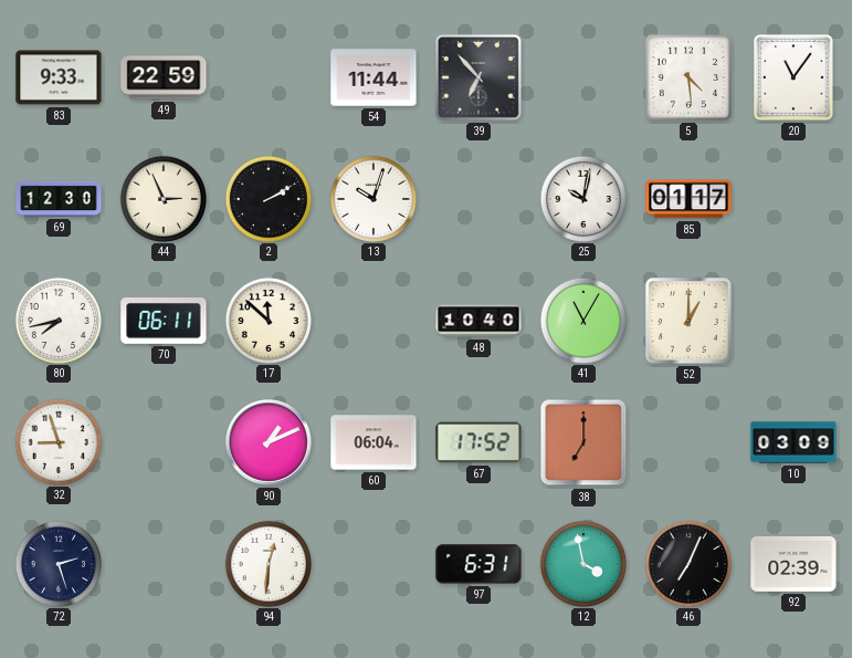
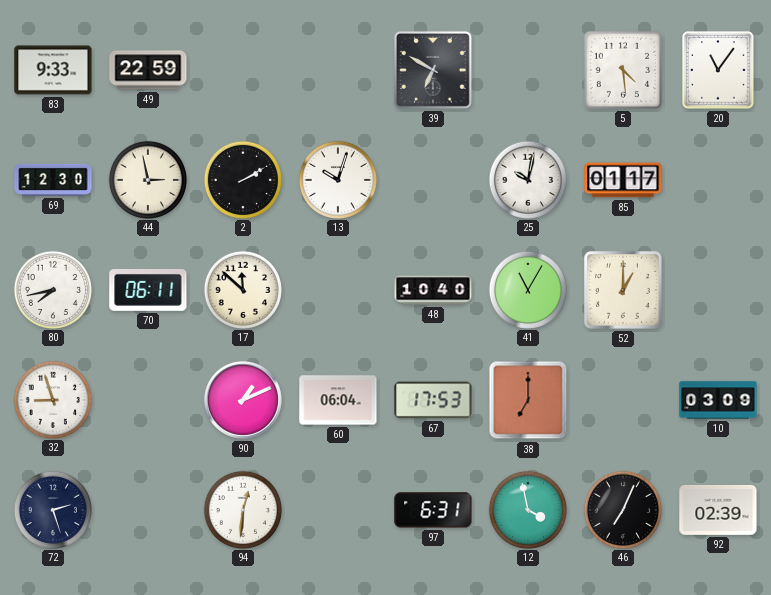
54: 11:44 -> none (374, 77)
39: 6:53 -> 6:50 (433, 70)
44: 2:56 -> 2:58 (147, 179)
67: 17:52 -> 17:53 (433, 400)
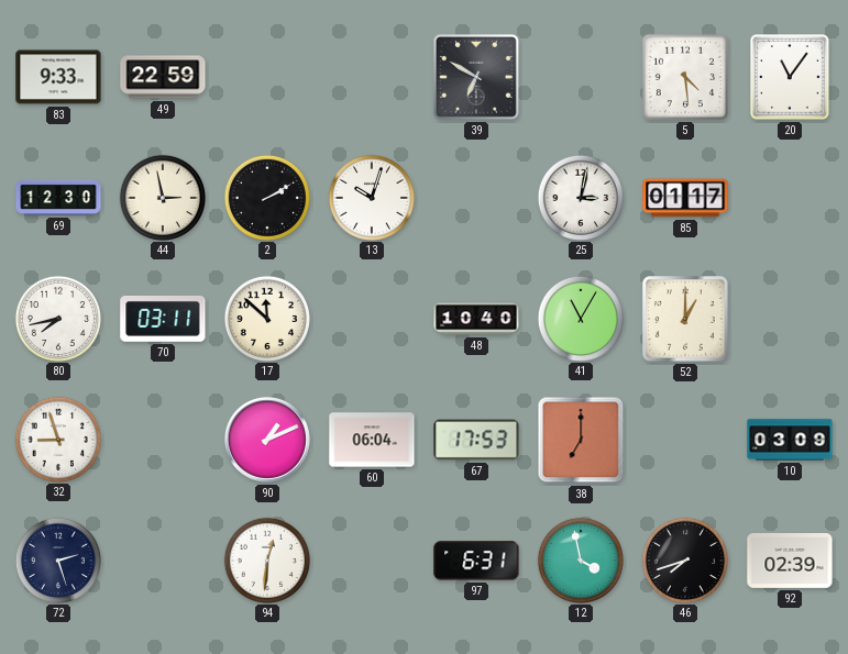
25: 10:02 -> 3:02 (580, 197)
70: 06:11 -> 03:11 (163, 319)
46: 7:04 -> 7:42 (684, 559)
